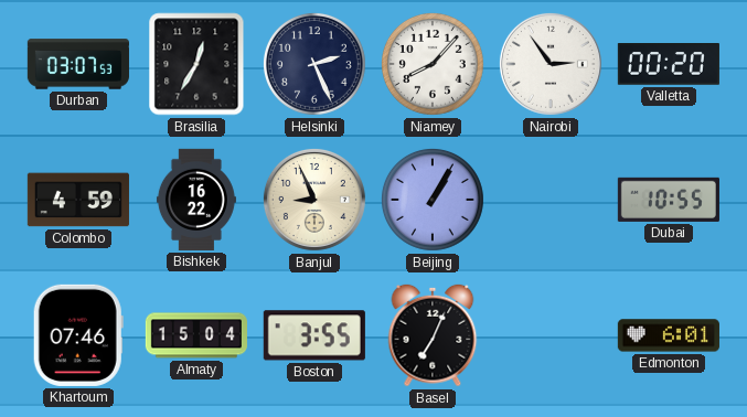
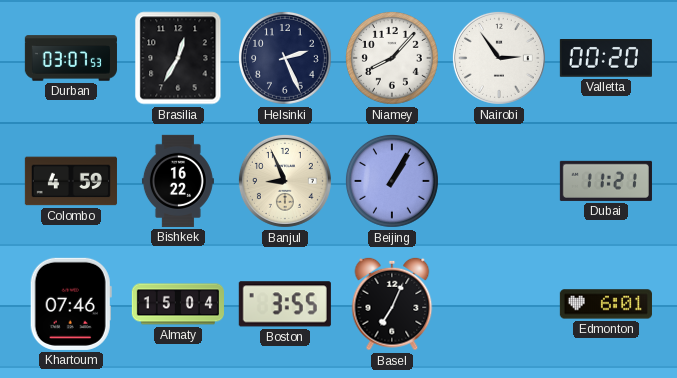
Dubai: 10:55 -> 11:21 (606, 181)
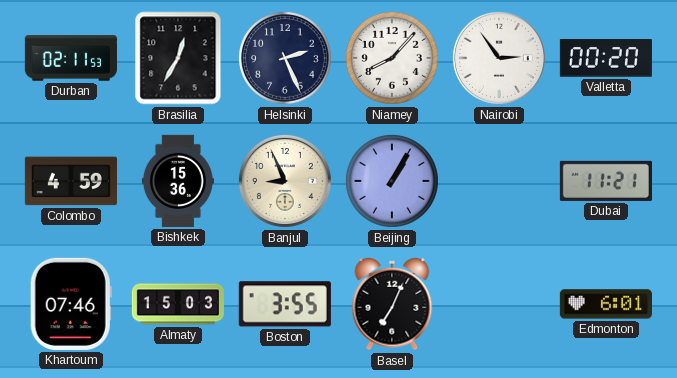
Durban: 03:07 -> 02:11 (71, 58)
Bishkek: 16:22 -> 15:36 (178, 181)
Almaty: 15:04 -> 15:03 (178, 304)
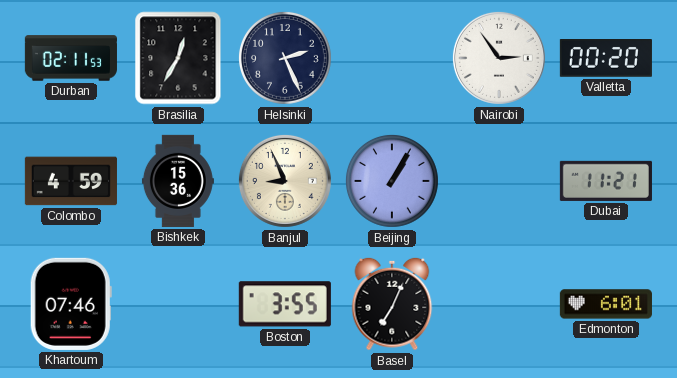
Niamey: 8:07 -> none (392, 58)
Almaty: 15:03 -> none (178, 304)
